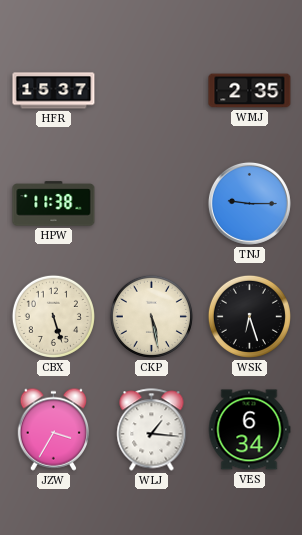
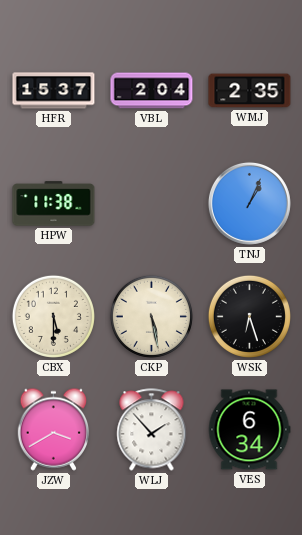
VBL: none -> 2:04 (152, 91)
TNJ: 9:15 -> 1:04 (249, 203)
CBX: 5:27 -> 5:30 (53, 316)
JZW: 3:35 -> 3:40 (54, 429)
WLJ: 1:16 -> 1:53 (152, 430)
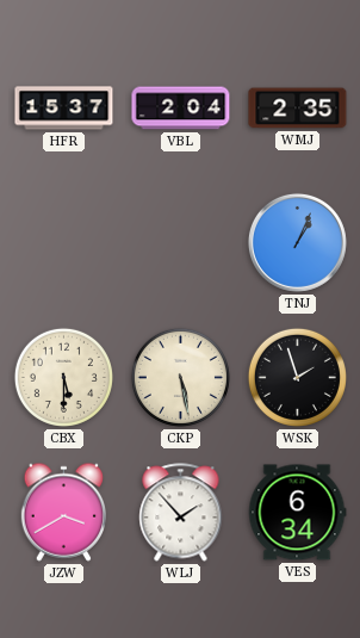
HPW: 11:38 -> none (54, 204)
WSK: 6:27 -> 1:57 (297, 377)
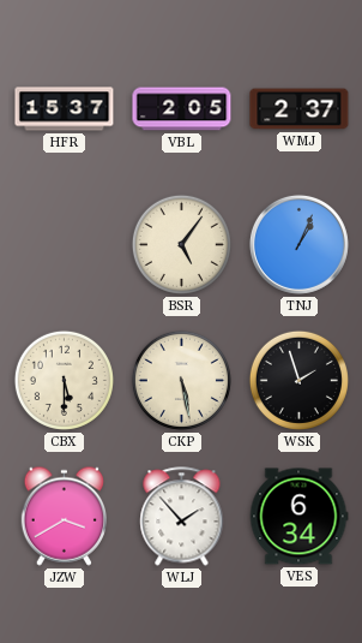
VBL: 2:04 -> 2:05 (182, 109)
WMJ: 2:35 -> 2:37 (300, 109)
BSR: none -> 5:06 (181, 244)
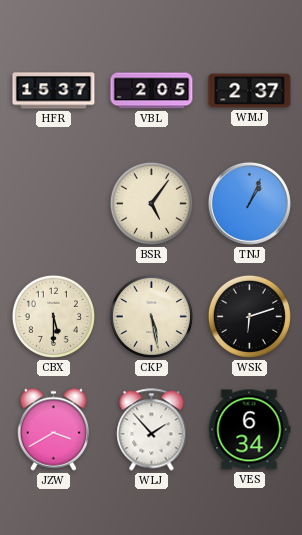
WSK: 1:57 -> 6:12 (249, 316)
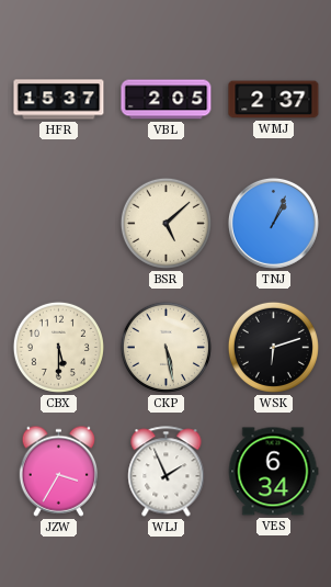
BSR: 5:06 -> 5:08 (165, 223)
JZW: 3:40 -> 3:35 (59, 471)
WLJ: 1:53 -> 1:56 (167, 472)
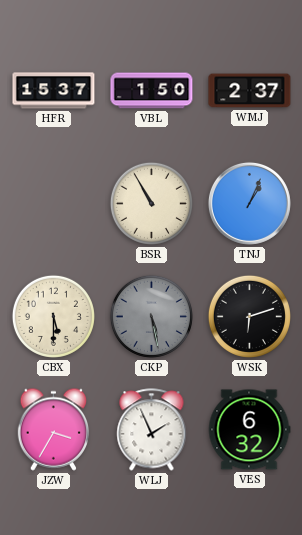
VBL: 2:05 -> 1:50 (152, 91)
BSR: 5:08 -> 10:55 (151, 203)
CKP dial: cream -> grey (151, 316)
VES: 6:34 -> 6:32 (249, 430)
